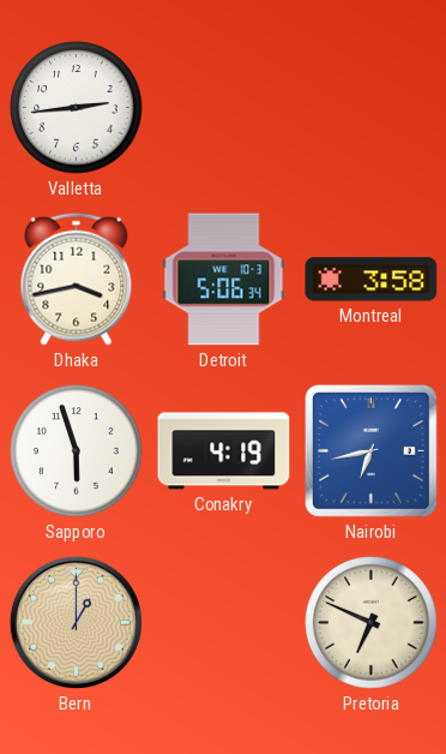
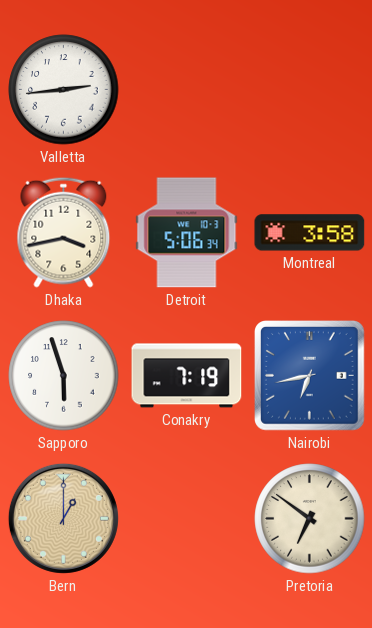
Conakry: 4:19 -> 7:19 (187, 376)
Pretoria: 6:49 -> 6:51 (310, 519)
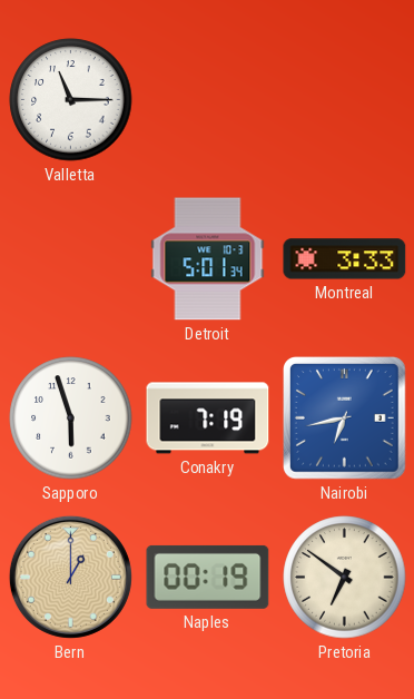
Valletta: 2:44 -> 11:15 (71, 100)
Dhaka: 3:43 -> none (64, 232)
Detroit: 5:06 -> 5:01 (208, 259)
Montreal: 3:58 -> 3:33 (345, 259)
Naples: none -> 00:19 (208, 577)
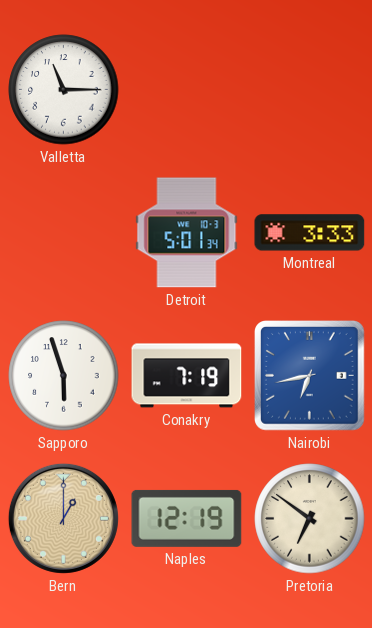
Naples: 00:19 -> 12:19 (187, 518)
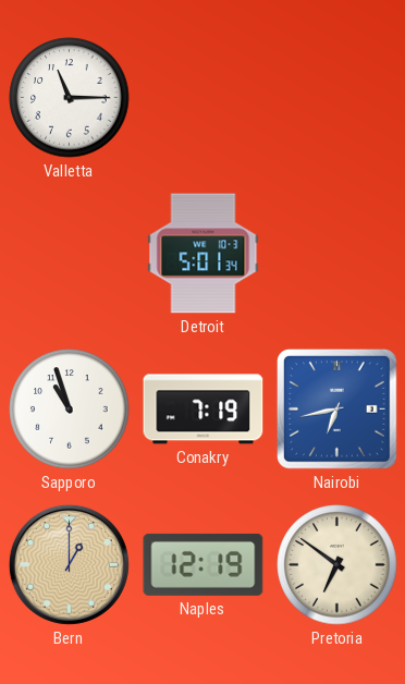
Montreal: 3:33 -> none (310, 233)
Sapporo: 5:57 -> 10:57 (70, 410)
